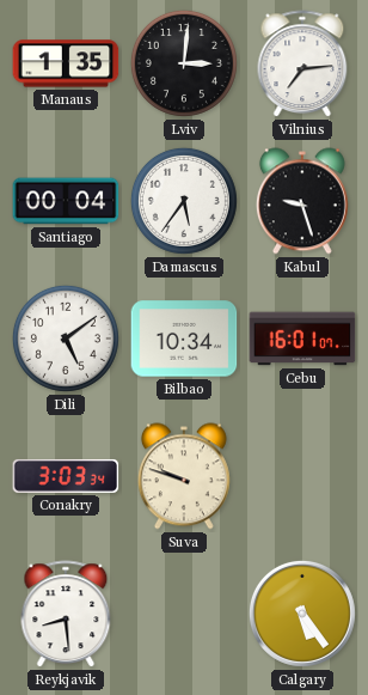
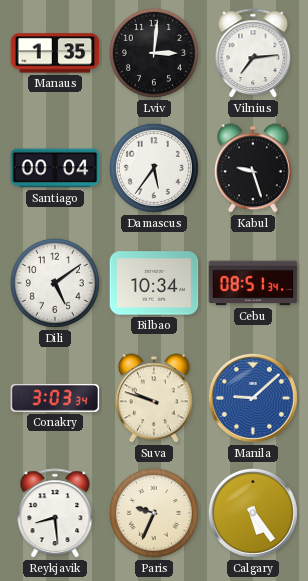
Cebu: 16:01 -> 08:51 (253, 283)
Manila: none -> 9:08 (253, 398)
Paris: none -> 9:34 (154, 513)
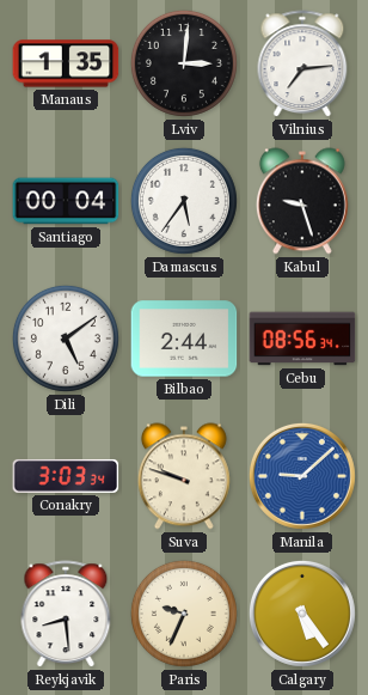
Bilbao: 10:34 -> 2:44 (184, 339)
Cebu: 08:51 -> 08:56 (302, 339)
